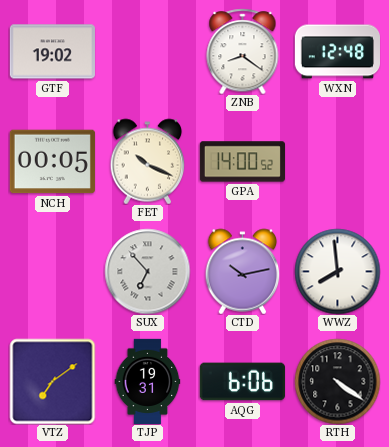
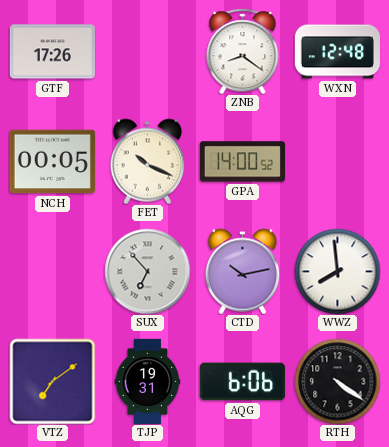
GTF: 19:02 -> 17:26 (52, 52)
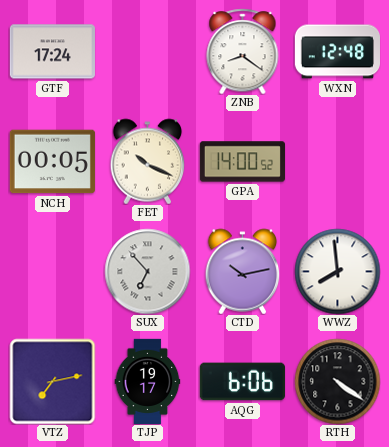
GTF: 17:26 -> 17:24 (52, 52)
VTZ: 7:09 -> 7:13 (52, 381)
TJP: 19:31 -> 19:17 (148, 381)
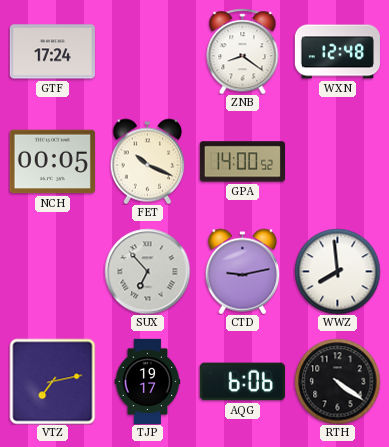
CTD: 10:13 -> 9:13 (243, 271)
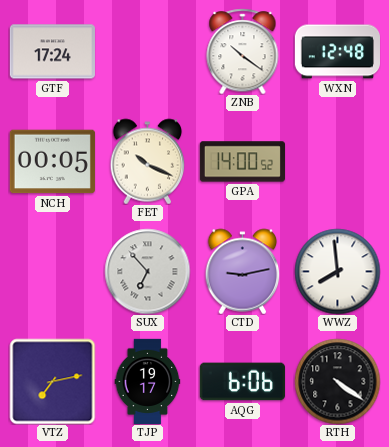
ZNB: 8:21 -> 10:21 (243, 51)
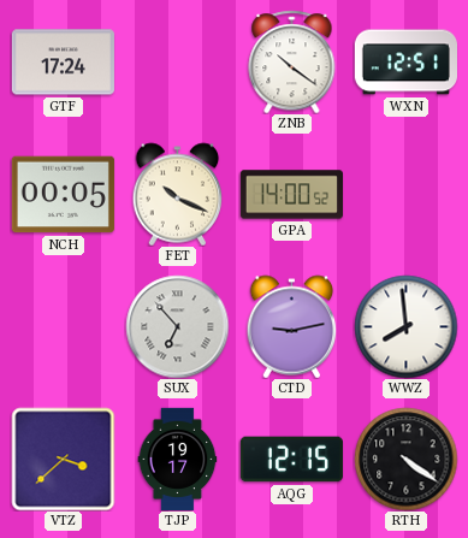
WXN: 12:48 -> 12:51 (405, 63)
VTZ: 7:13 -> 3:38 (63, 459)
AQG: 6:06 -> 12:15 (291, 460)
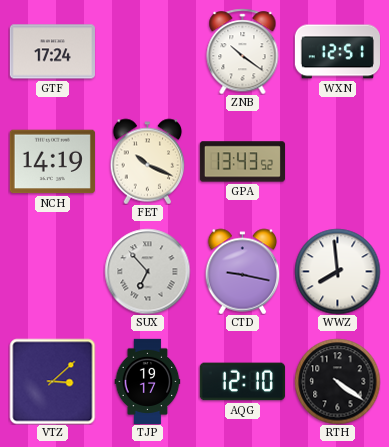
NCH: 00:05 -> 14:19 (52, 162)
GPA: 14:00 -> 13:43 (242, 162)
CTD: 9:13 -> 9:17 (243, 271)
VTZ: 3:38 -> 3:08 (52, 381)
AQG: 12:15 -> 12:10 (242, 382)
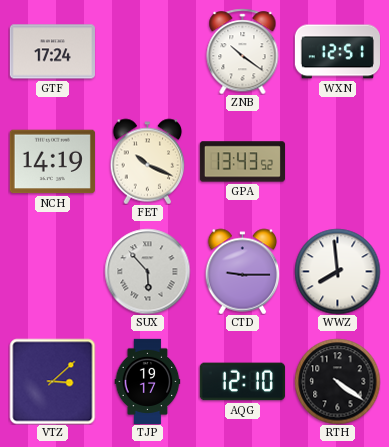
SUX: 6:53 -> 5:53 (147, 271)
CTD: 9:17 -> 9:15 (243, 271)
